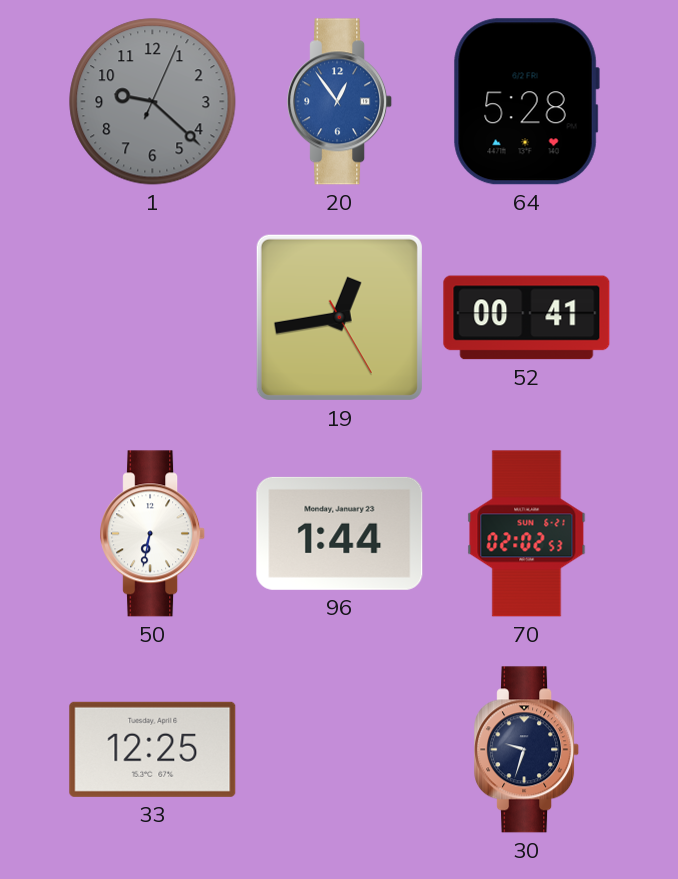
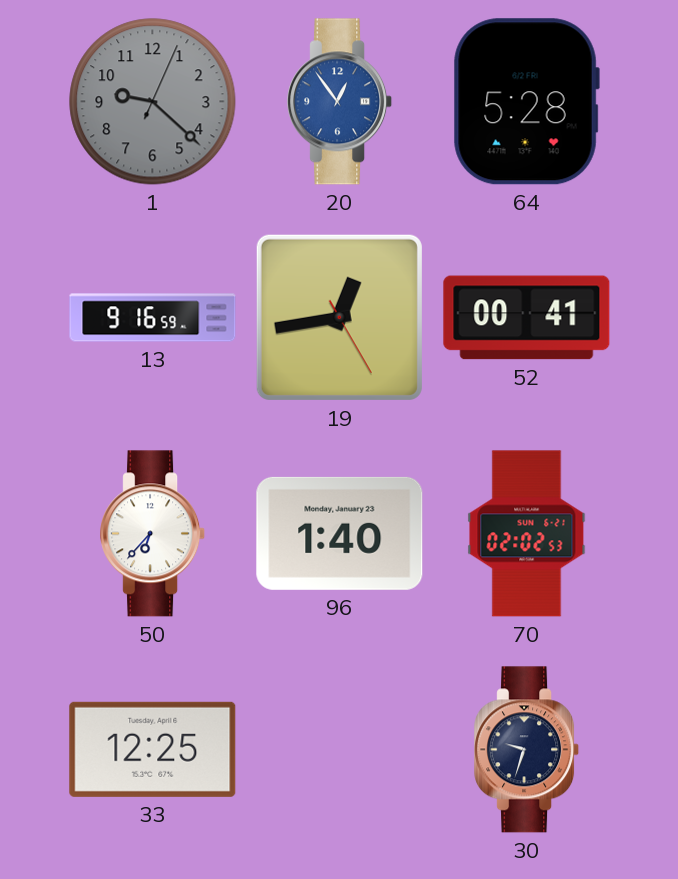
13: none -> 9:16 (153, 318)
50: 6:32 -> 6:37 (153, 534)
96: 1:44 -> 1:40 (340, 533)
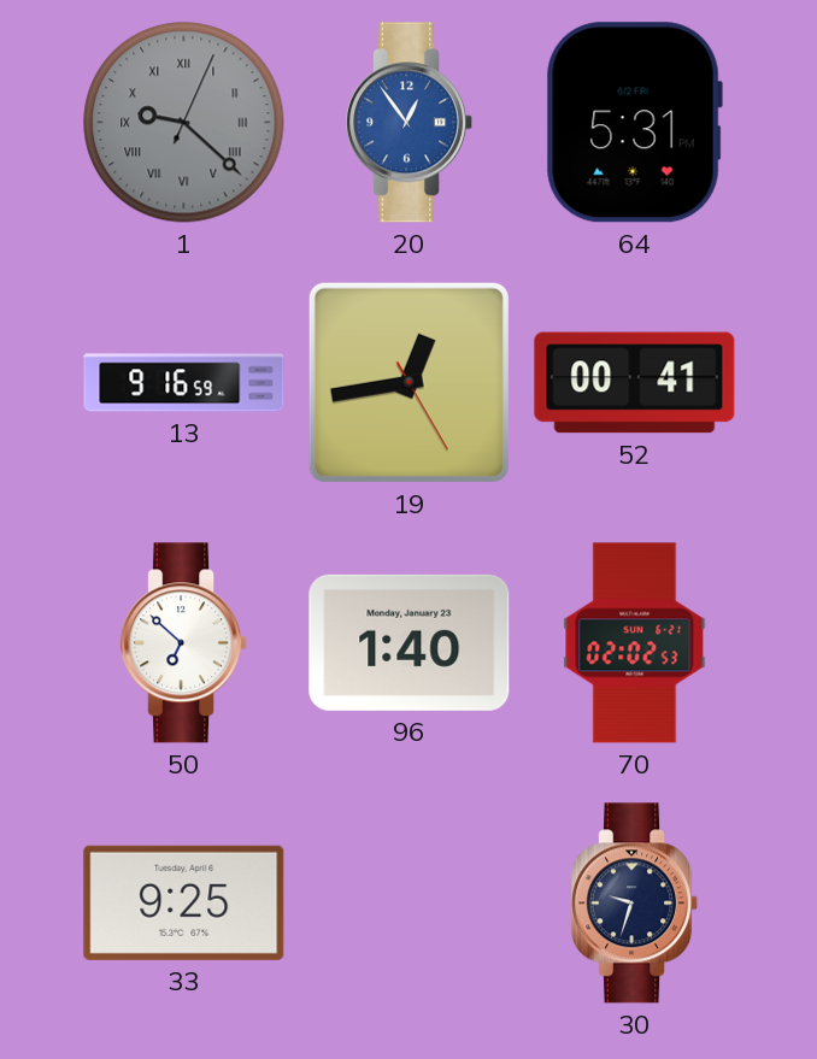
1 numerals: Arabic -> Roman (184, 123)
64: 5:28 -> 5:31 (634, 123)
50: 6:37 -> 6:52 (184, 643)
33: 12:25 -> 9:25 (184, 902)
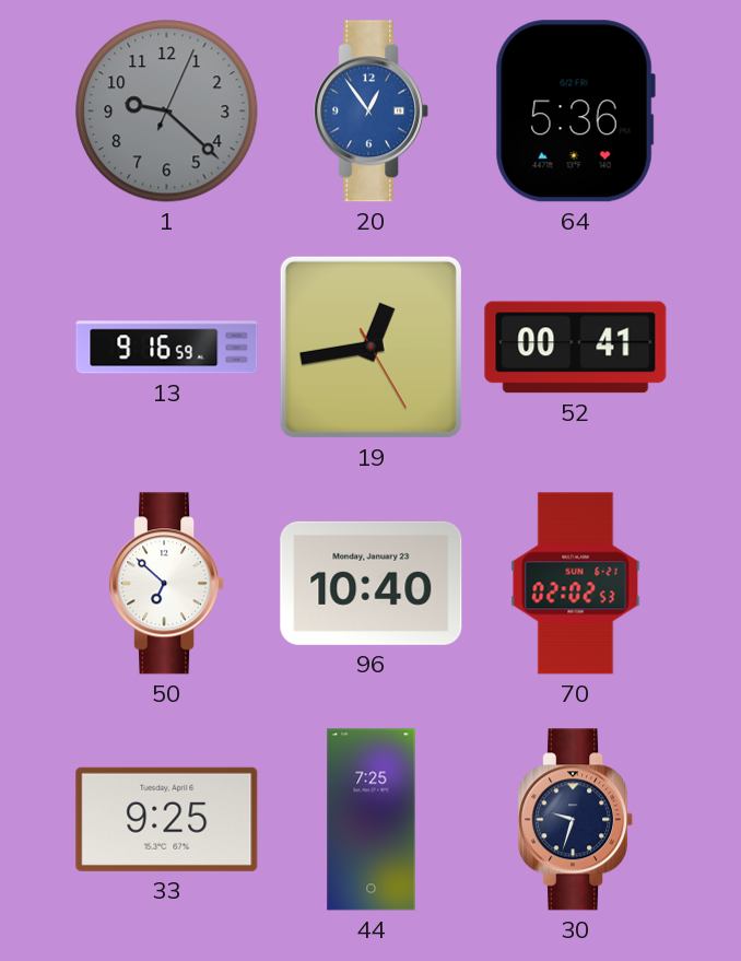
1 numerals: Roman -> Arabic (167, 112)
64: 5:31 -> 5:36 (575, 112)
96: 1:40 -> 10:40 (372, 583)
44: none -> 7:25 (372, 820)
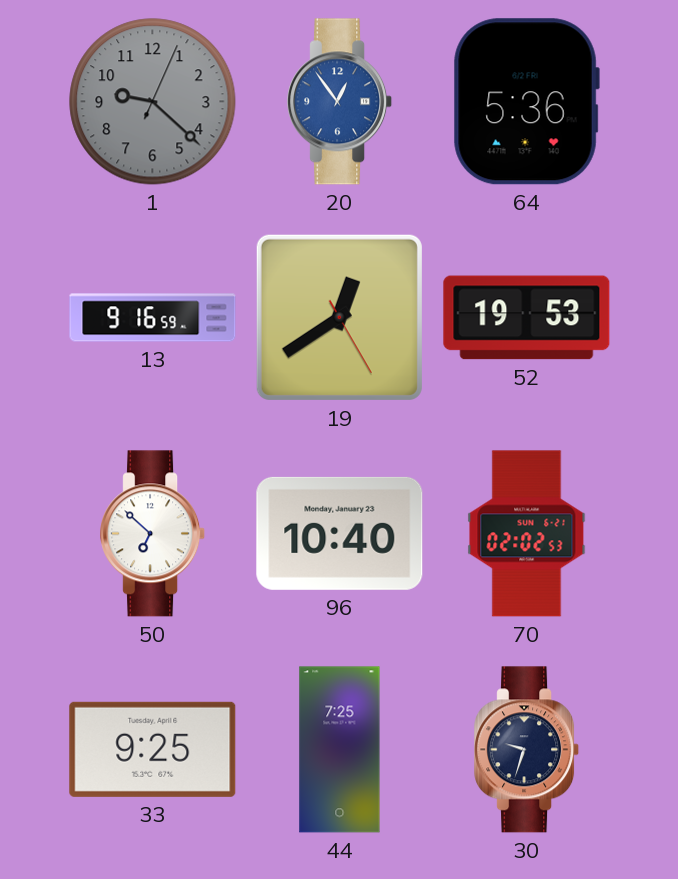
19: 12:43 -> 12:39 (339, 317)
52: 00:41 -> 19:53 (527, 318)
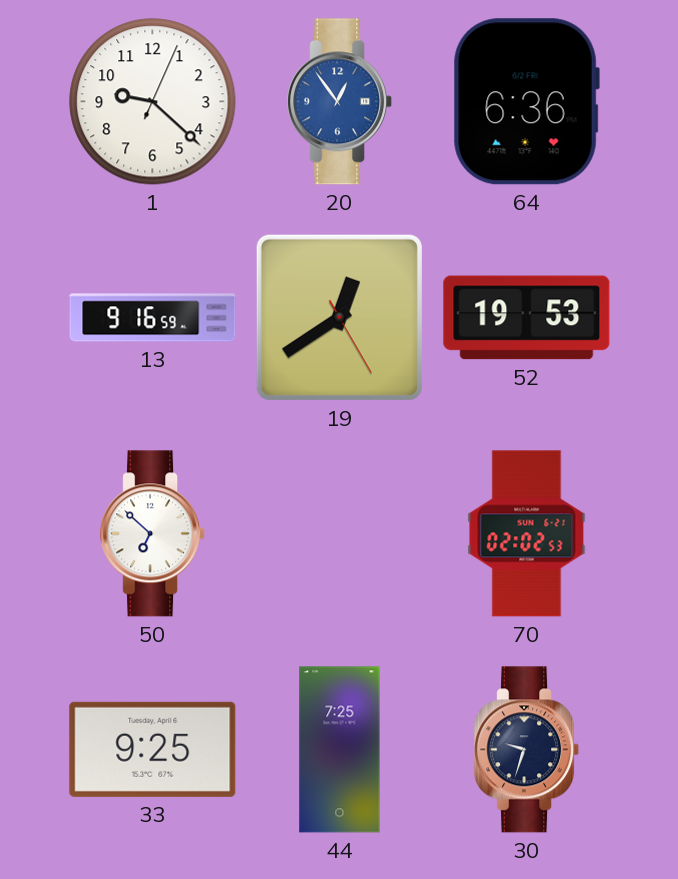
1 dial: grey -> white (153, 102)
64: 5:36 -> 6:36 (526, 102)
96: 10:40 -> none (340, 533)
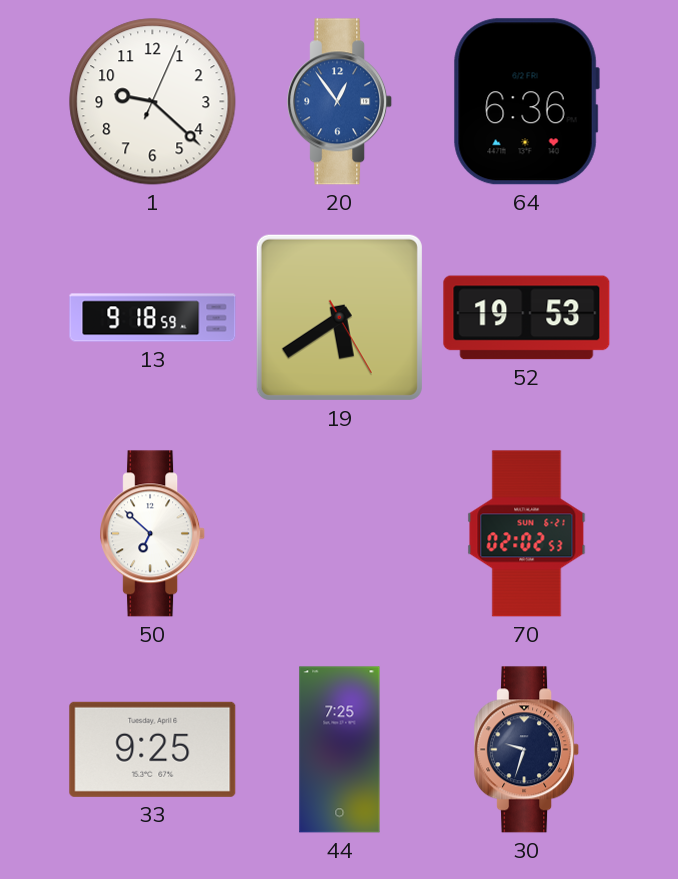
13: 9:16 -> 9:18 (153, 318)
19: 12:39 -> 5:39 (339, 317)
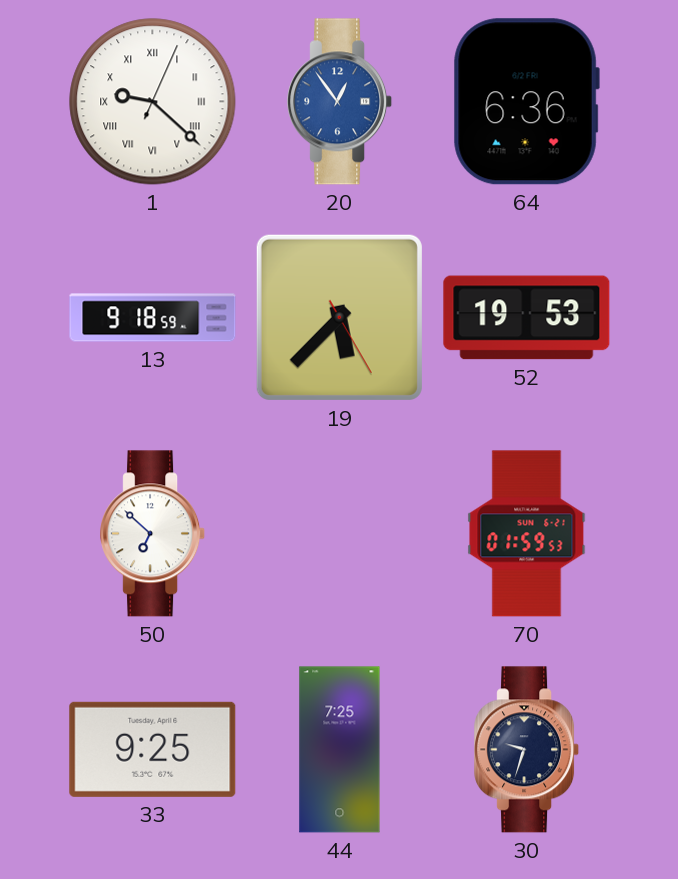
1 numerals: Arabic -> Roman (153, 102)
19: 5:39 -> 5:37 (339, 317)
70: 02:02 -> 01:59 (527, 534)
